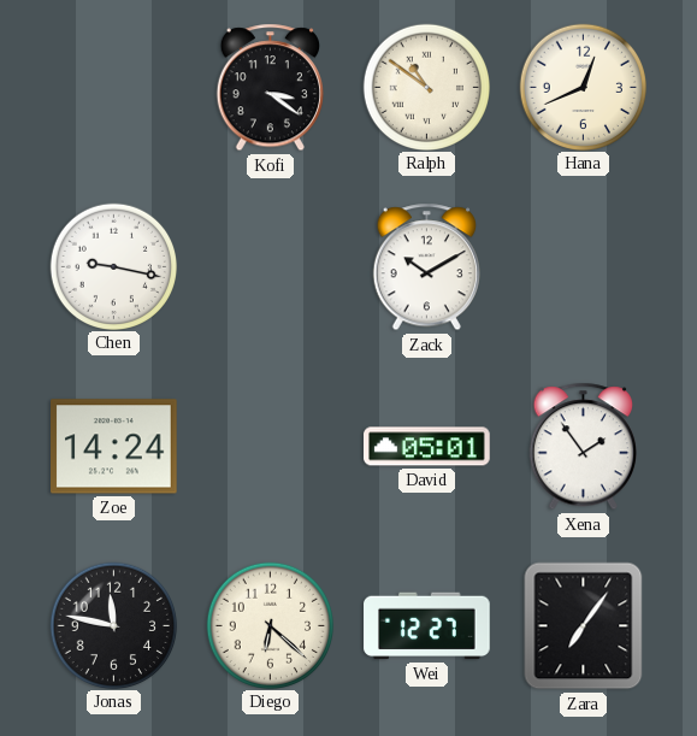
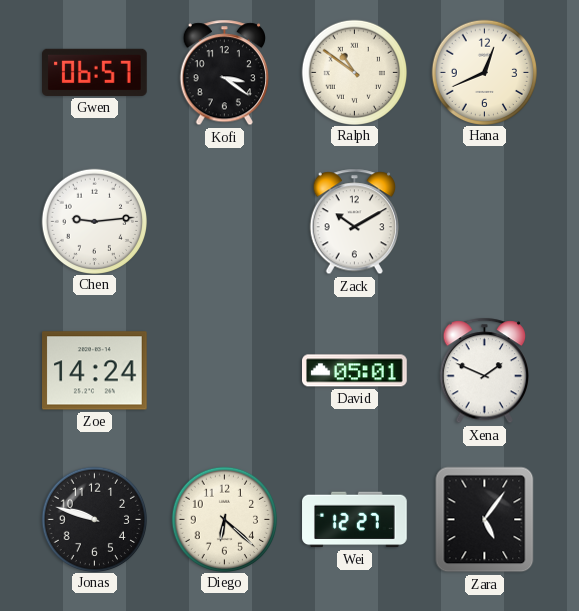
Gwen: none -> 06:57 (95, 72)
Chen: 9:17 -> 9:14 (94, 221)
Xena: 1:54 -> 1:49 (484, 371)
Jonas: 11:47 -> 9:48 (94, 519)
Zara: 7:06 -> 5:06 (485, 520)
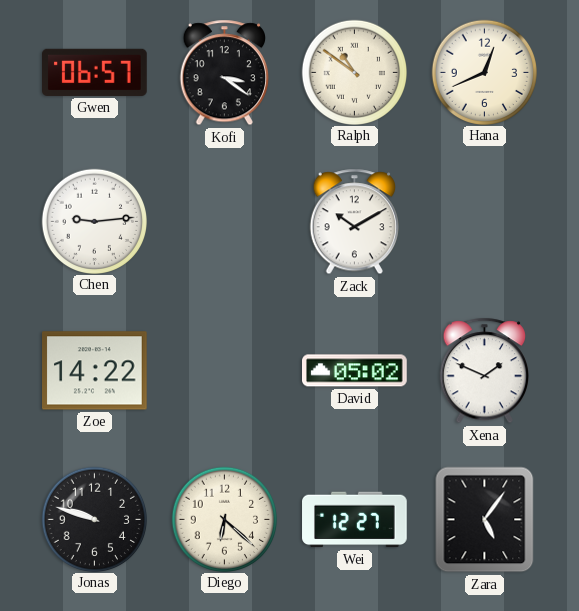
Zoe: 14:24 -> 14:22 (95, 371)
David: 05:01 -> 05:02 (355, 371)
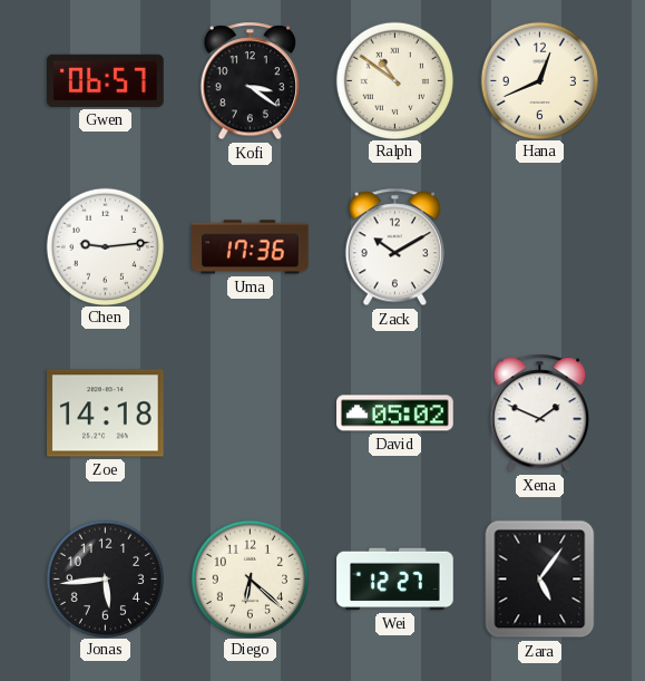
Uma: none -> 17:36 (251, 247)
Zoe: 14:22 -> 14:18 (106, 414)
Jonas: 9:48 -> 5:44 (105, 578)
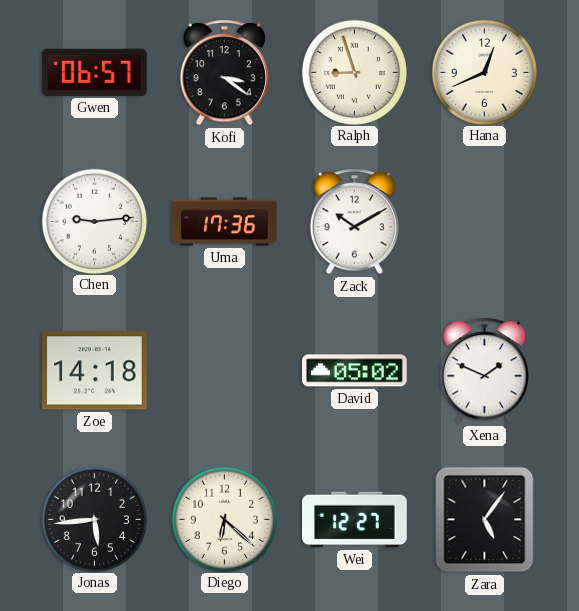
Ralph: 10:51 -> 8:57 (354, 72)
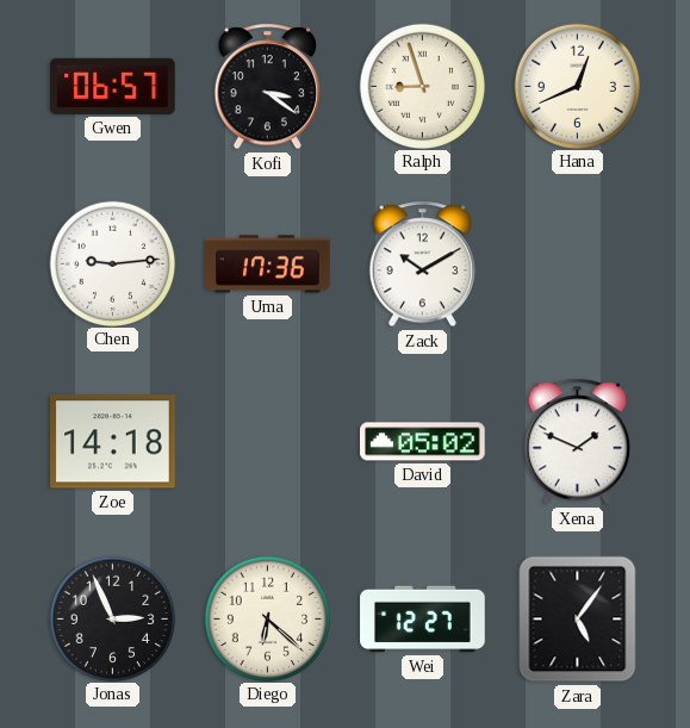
Jonas: 5:44 -> 2:56 (112, 618)
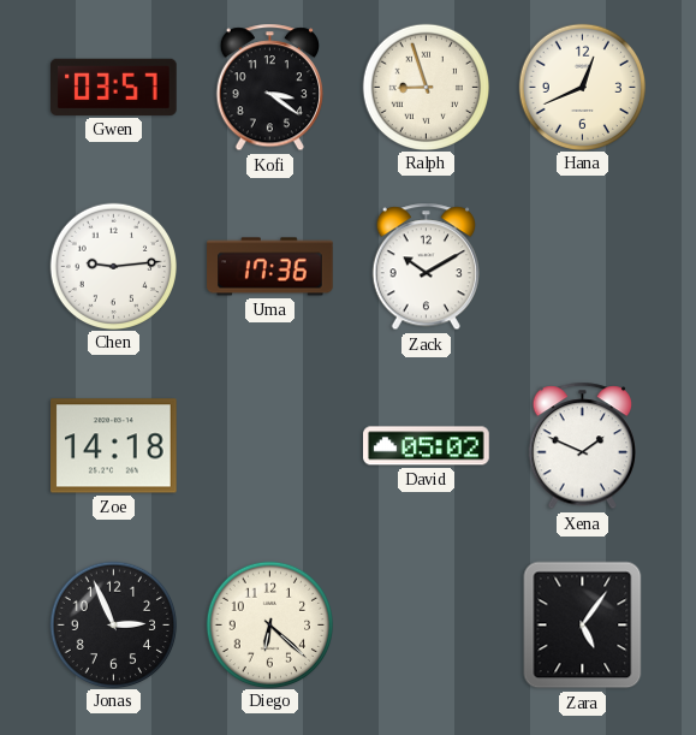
Gwen: 06:57 -> 03:57 (114, 87)
Wei: 12:27 -> none (423, 620)
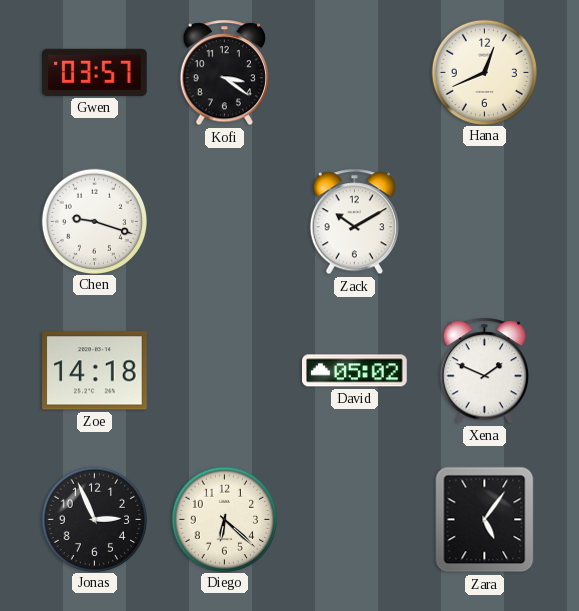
Ralph: 8:57 -> none (426, 87)
Chen: 9:14 -> 9:18 (94, 221)
Uma: 17:36 -> none (270, 267)
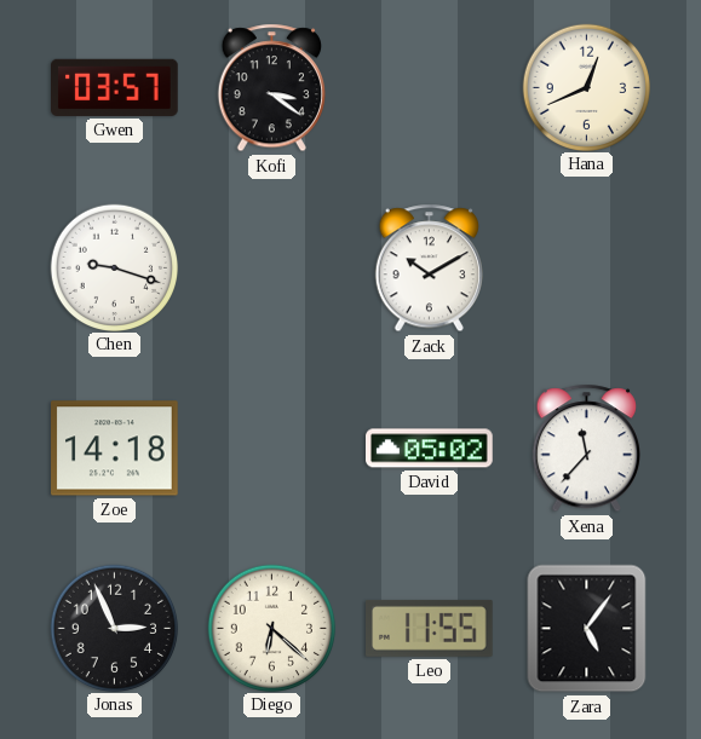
Xena: 1:49 -> 11:37 (586, 449)
Leo: none -> 11:55 (430, 628)
